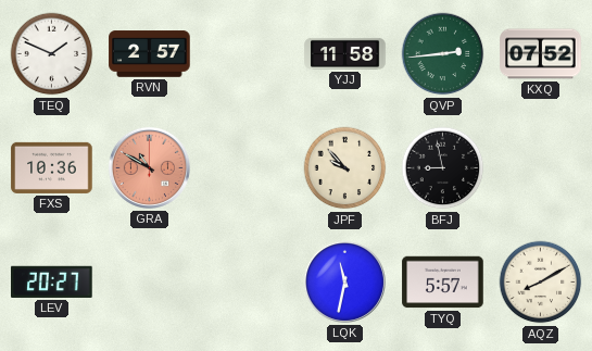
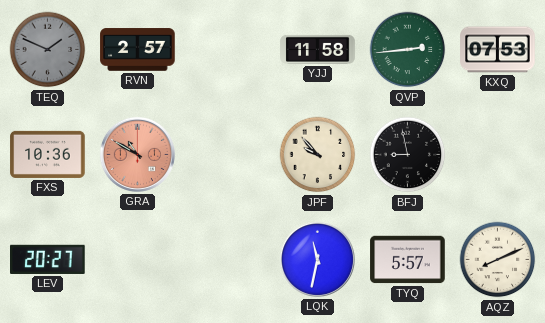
TEQ dial: white -> grey (48, 50)
KXQ: 07:52 -> 07:53 (498, 50)
AQZ: 8:10 -> 8:11 (498, 260)
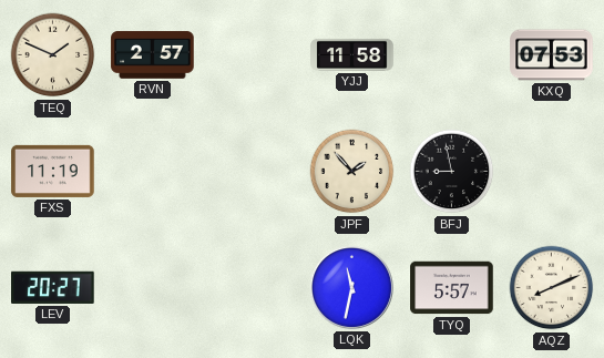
TEQ dial: grey -> cream (53, 55)
QVP: 2:44 -> none (408, 50)
FXS: 10:36 -> 11:19 (53, 171)
GRA: 10:50 -> none (137, 154)
JPF: 9:53 -> 1:53 (352, 172)
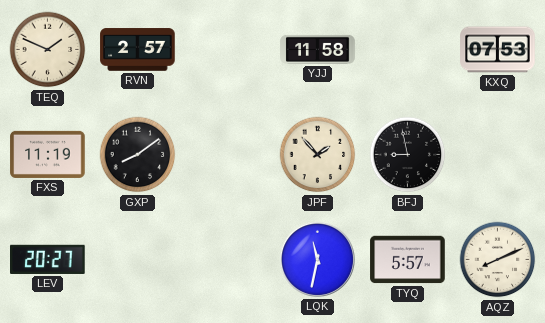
GXP: none -> 8:09 (138, 155)
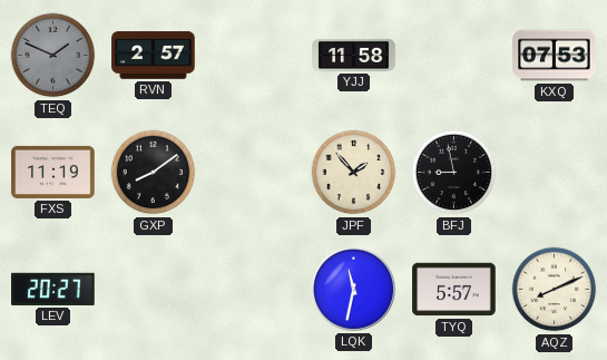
TEQ dial: cream -> grey (53, 56)
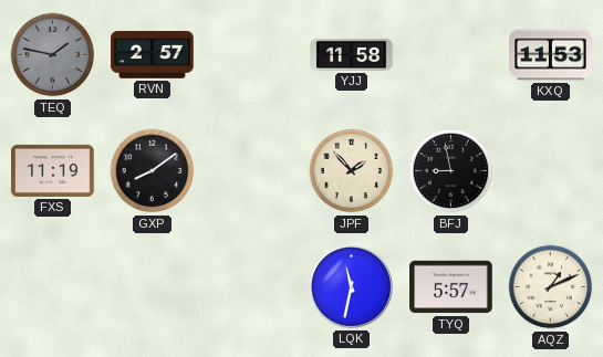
TEQ: 1:49 -> 1:47 (53, 55)
KXQ: 07:53 -> 11:53 (551, 55)
LEV: 20:27 -> none (53, 289)
AQZ: 8:11 -> 1:11 (551, 287)
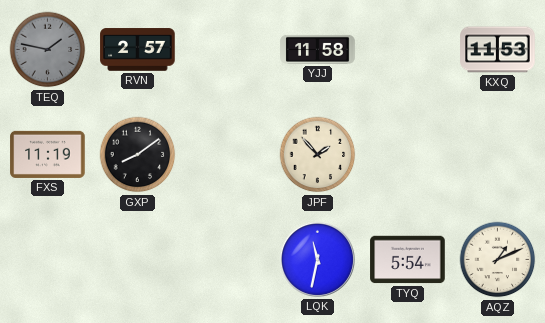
BFJ: 8:58 -> none (451, 171)
TYQ: 5:57 -> 5:54 (408, 260)
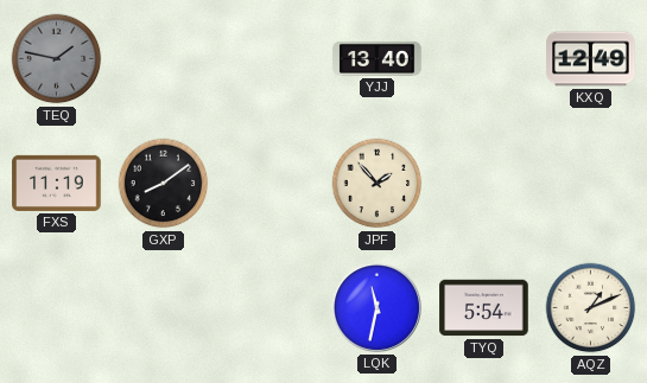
RVN: 2:57 -> none (138, 50)
YJJ: 11:58 -> 13:40 (378, 58)
KXQ: 11:53 -> 12:49 (591, 59)
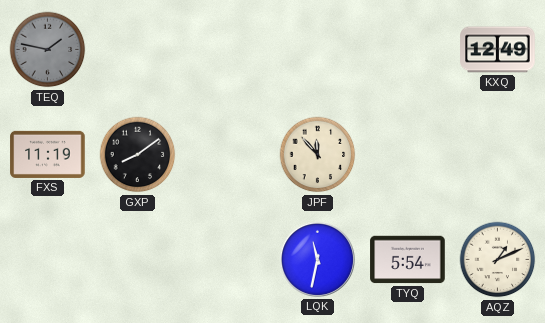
YJJ: 13:40 -> none (378, 58)
JPF: 1:53 -> 11:53 (318, 155)
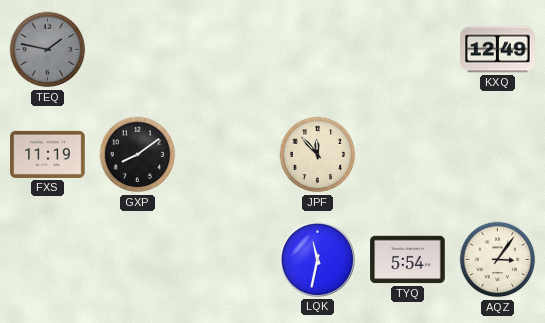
AQZ: 1:11 -> 3:06 (498, 260)
